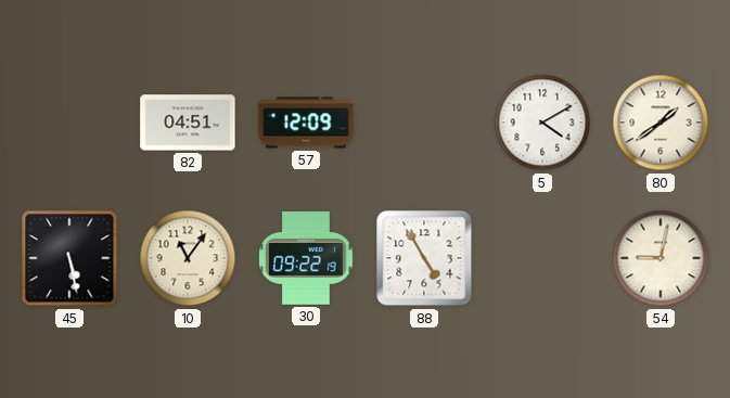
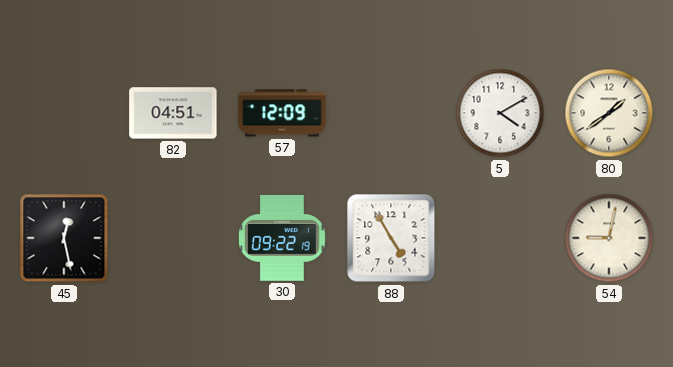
45: 5:28 -> 12:28 (64, 238)
10: 11:06 -> none (188, 258)
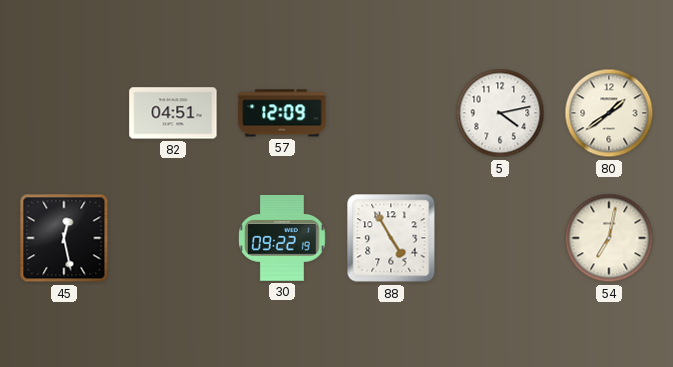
5: 4:10 -> 4:13 (500, 113)
54: 9:02 -> 7:02 (609, 238)
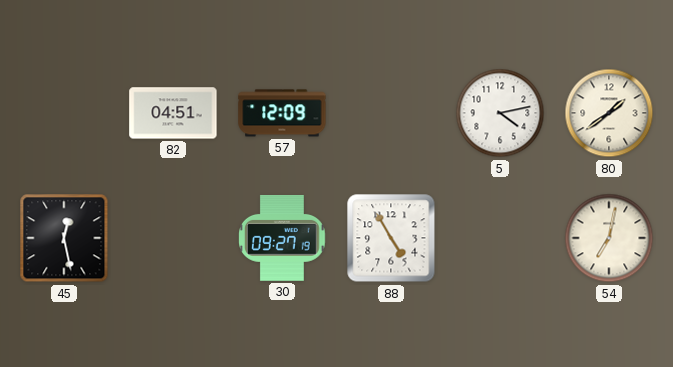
30: 09:22 -> 09:27 (283, 238)
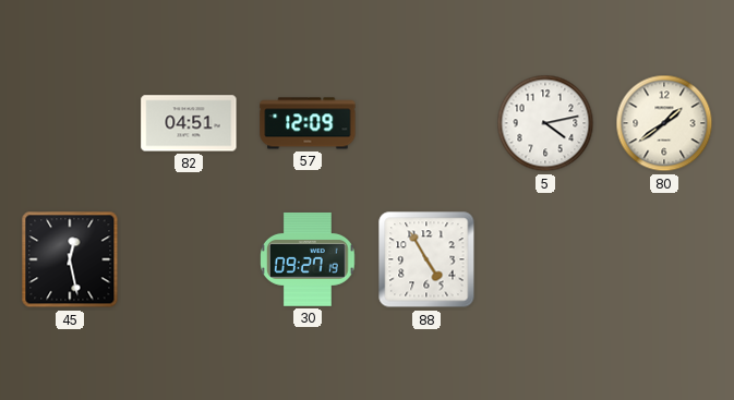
54: 7:02 -> none (609, 238)
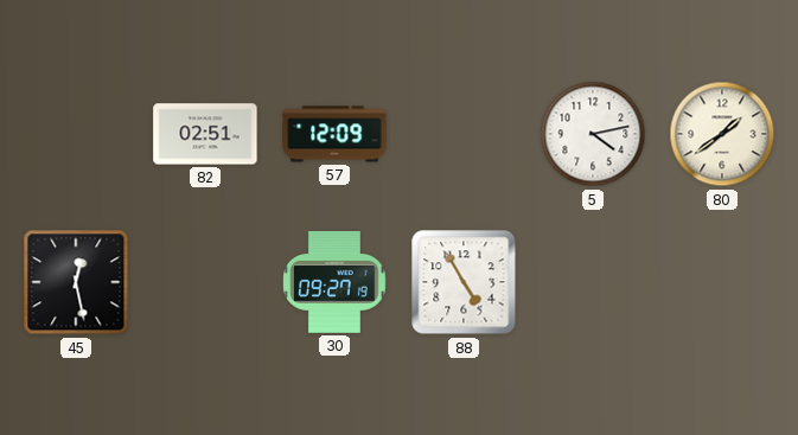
82: 04:51 -> 02:51 (205, 134)
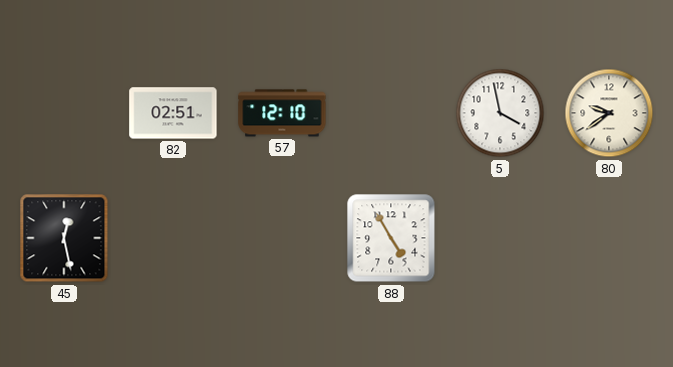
57: 12:09 -> 12:10 (282, 113)
5: 4:13 -> 3:58 (500, 113)
80: 1:39 -> 9:39 (609, 113)
30: 09:27 -> none (336, 282)
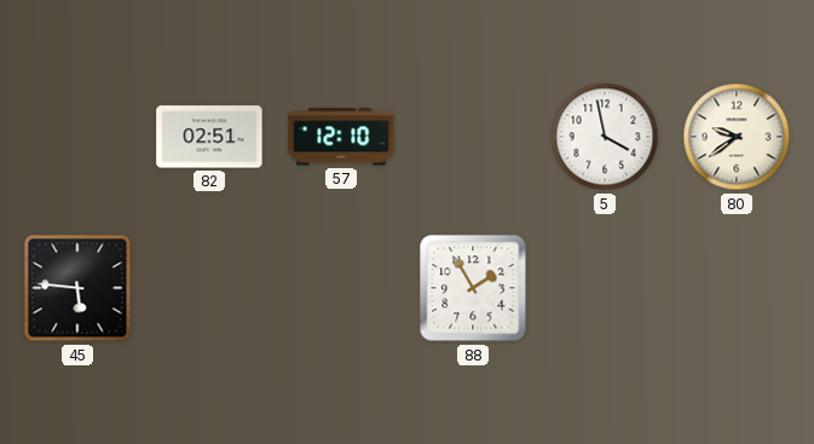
45: 12:28 -> 5:46 (77, 288)
88: 4:55 -> 1:55 (473, 288)
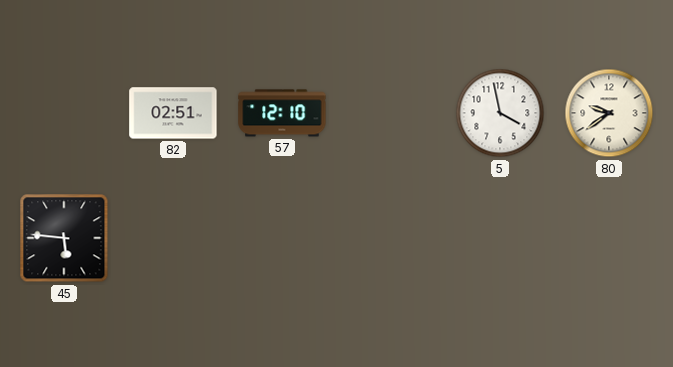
88: 1:55 -> none (473, 288)
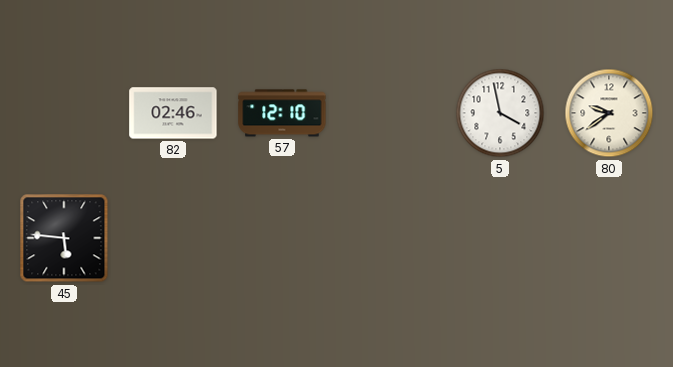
82: 02:51 -> 02:46 (173, 113)
